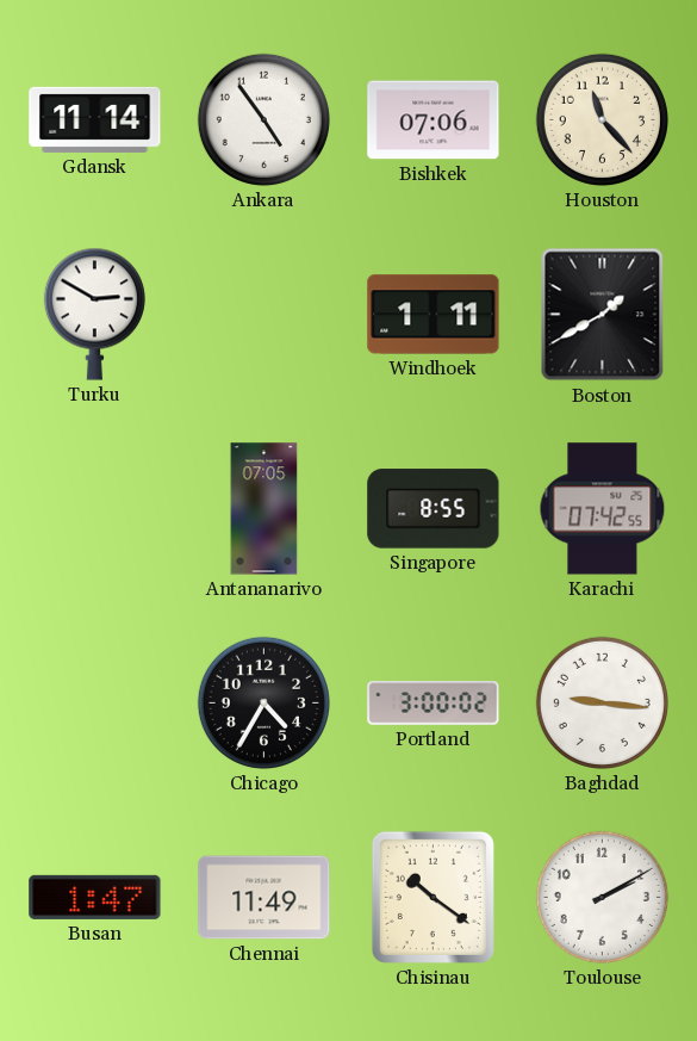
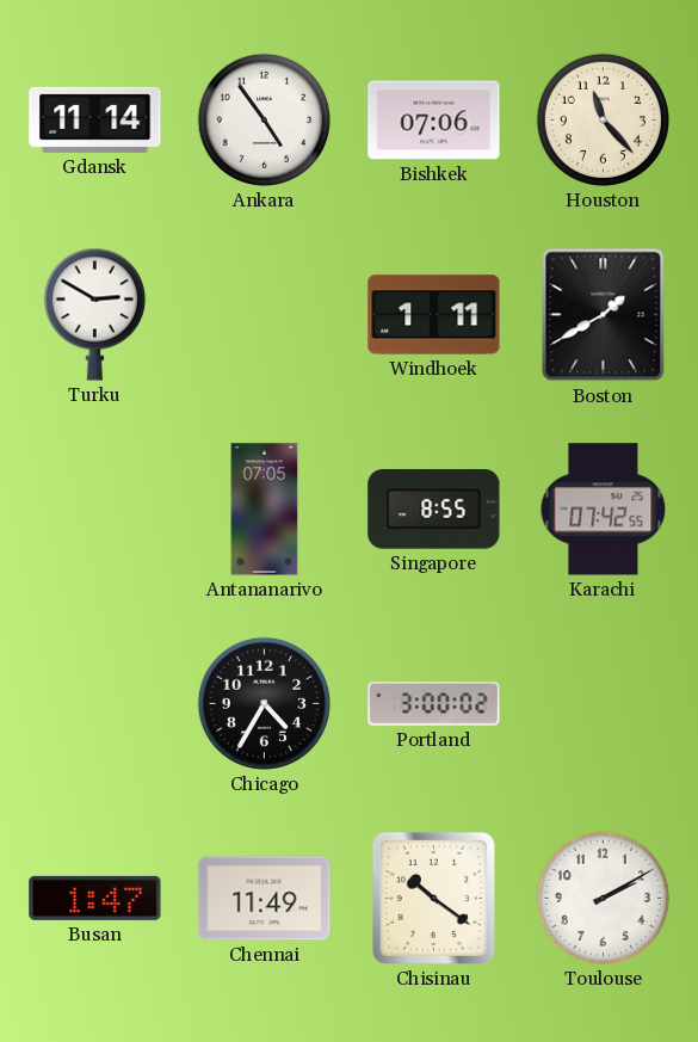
Baghdad: 9:16 -> none (602, 702)
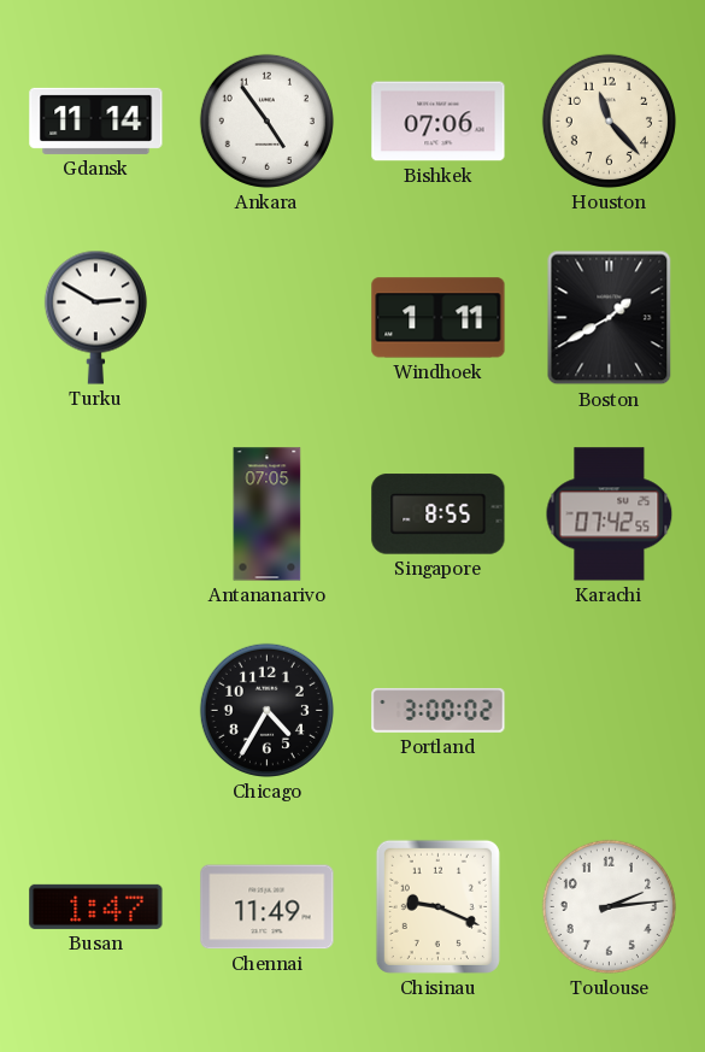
Chisinau: 10:21 -> 9:19 (437, 906)
Toulouse: 2:10 -> 2:14 (609, 906)
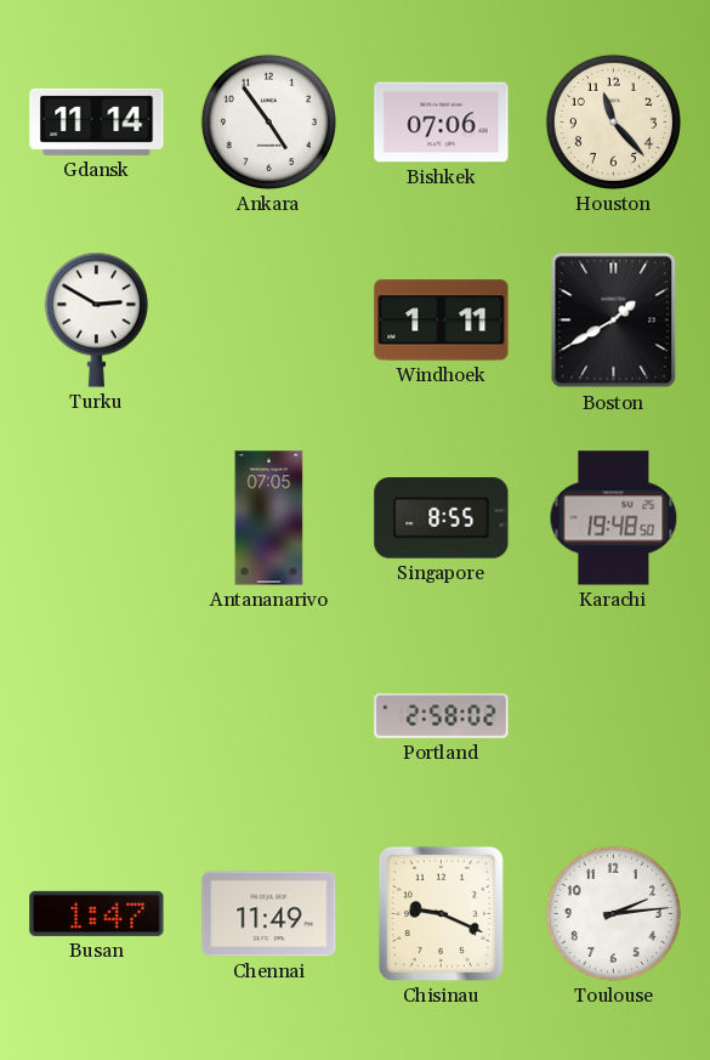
Karachi: 07:42 -> 19:48 (614, 518)
Chicago: 4:35 -> none (266, 710)
Portland: 3:00 -> 2:58 (442, 716)
